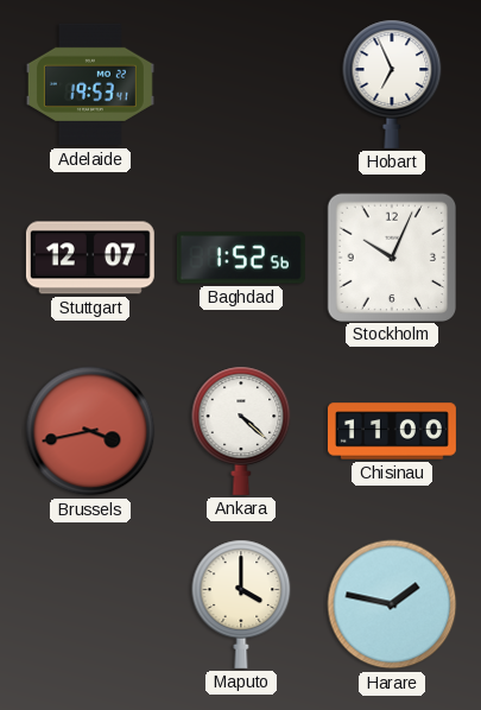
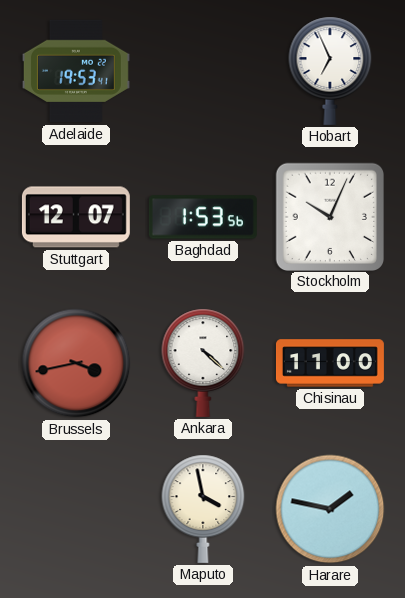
Baghdad: 1:52 -> 1:53 (203, 217)
Maputo: 4:00 -> 3:58 (203, 509)
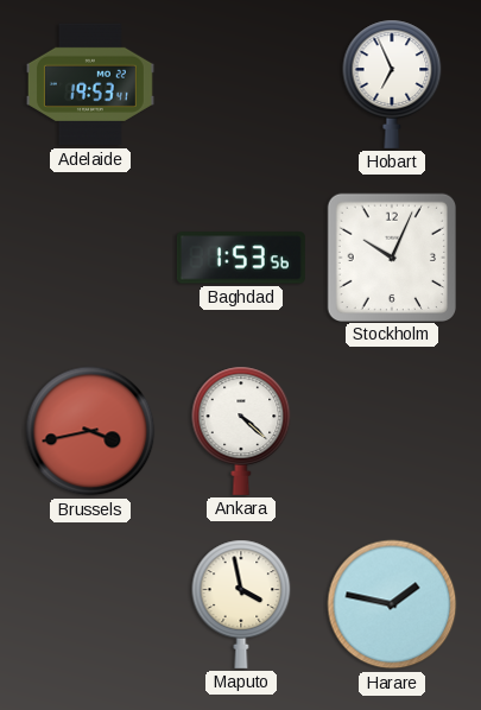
Stuttgart: 12:07 -> none (76, 217)
Chisinau: 11:00 -> none (330, 363)
